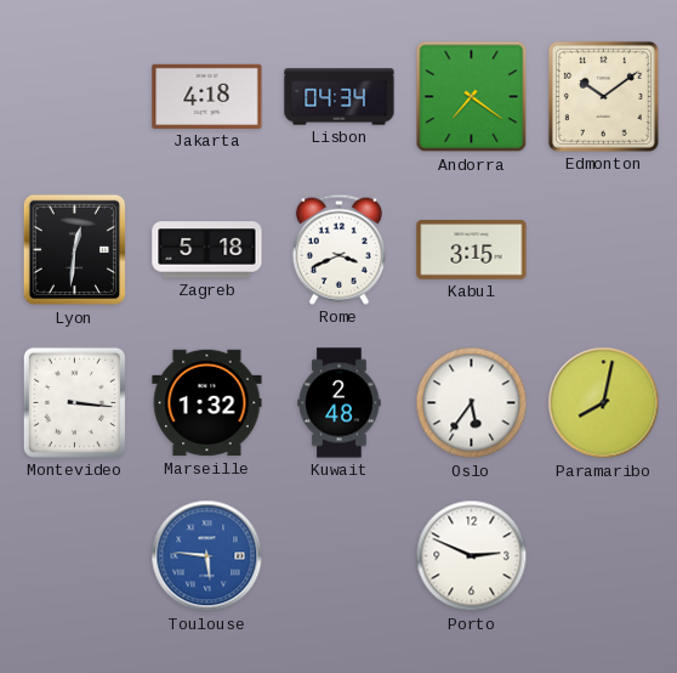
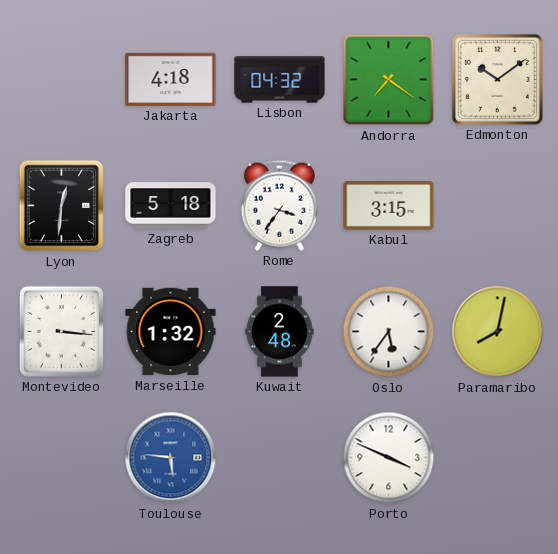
Lisbon: 04:34 -> 04:32 (280, 80)
Rome: 3:41 -> 3:36 (279, 205)
Porto: 2:49 -> 3:49 (389, 458)
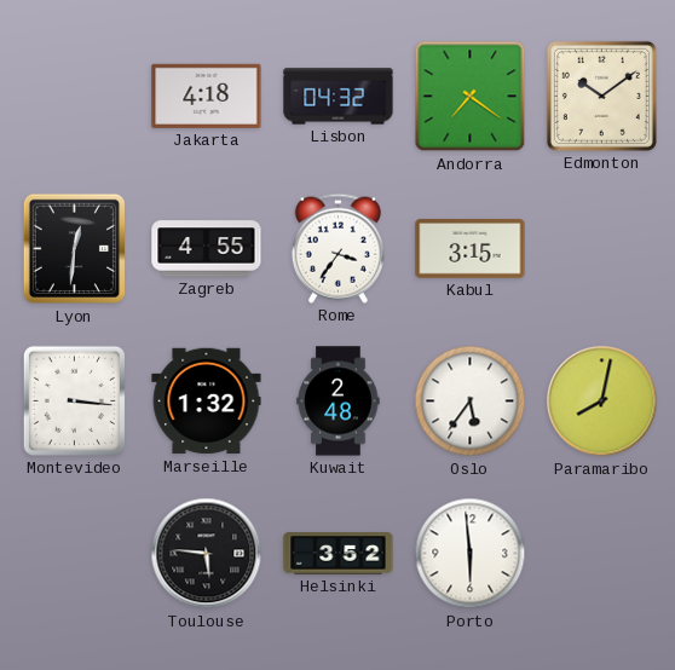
Zagreb: 5:18 -> 4:55 (207, 249)
Toulouse dial: blue -> black (207, 554)
Helsinki: none -> 3:52 (339, 554)
Porto: 3:49 -> 5:59 (471, 554)
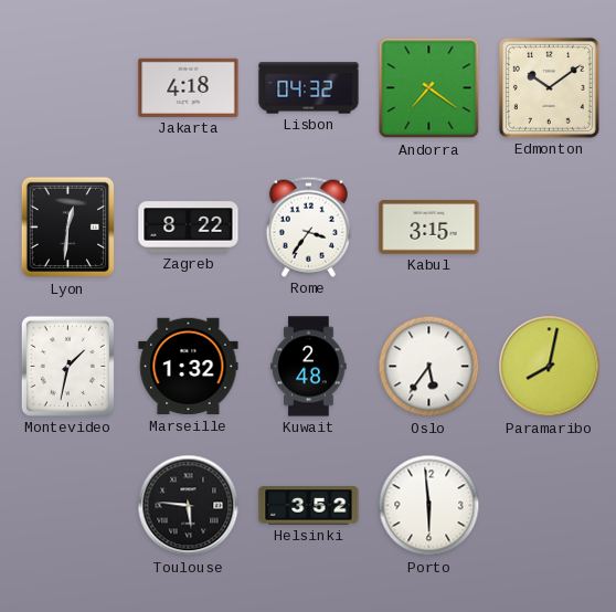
Zagreb: 4:55 -> 8:22 (189, 228)
Montevideo: 3:16 -> 1:32 (67, 366)
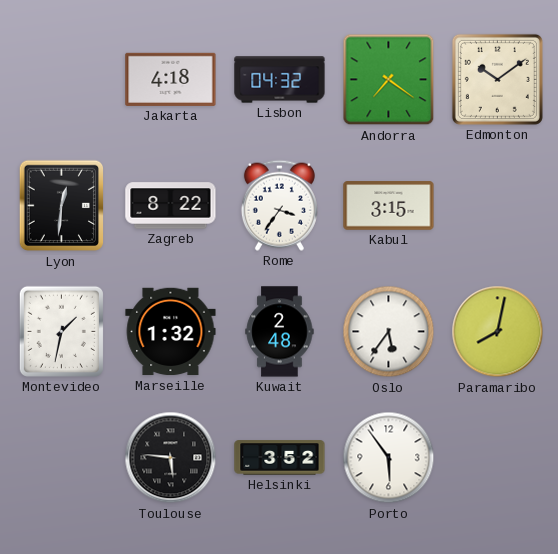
Porto: 5:59 -> 5:54 (389, 458)
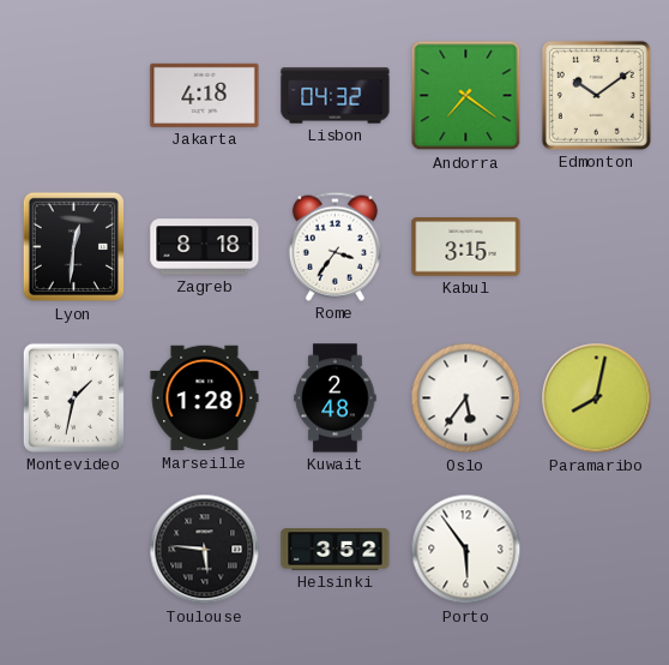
Zagreb: 8:22 -> 8:18 (205, 247)
Marseille: 1:32 -> 1:28 (205, 399)
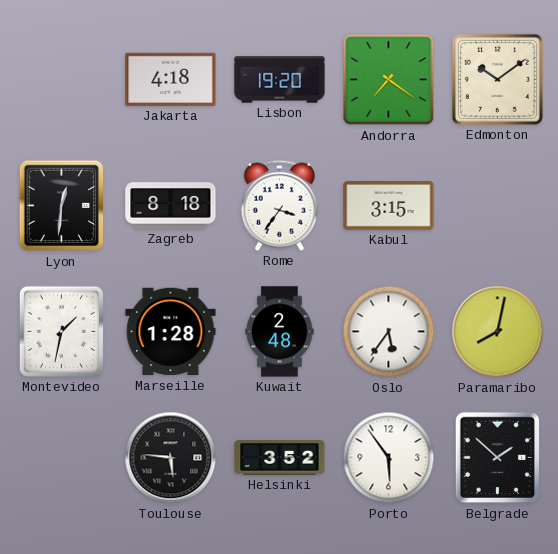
Lisbon: 04:32 -> 19:20 (280, 80)
Belgrade: none -> 1:52 (498, 458)
